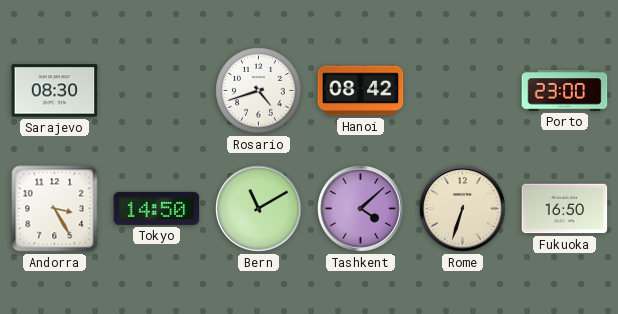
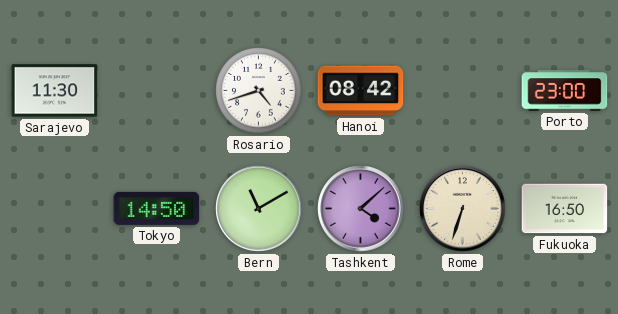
Sarajevo: 08:30 -> 11:30 (55, 91)
Andorra: 3:25 -> none (55, 209)
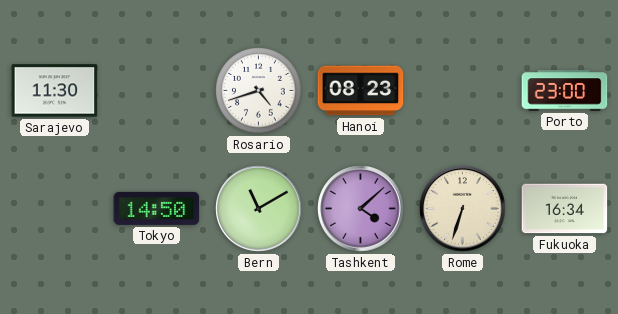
Hanoi: 08:42 -> 08:23 (361, 91)
Fukuoka: 16:50 -> 16:34 (565, 209)
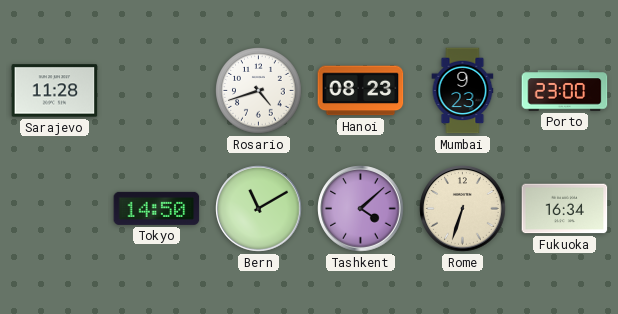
Sarajevo: 11:30 -> 11:28 (55, 91)
Mumbai: none -> 9:23 (463, 91)
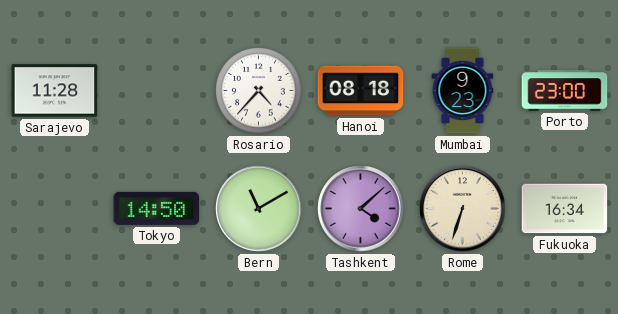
Rosario: 4:42 -> 4:37 (259, 91)
Hanoi: 08:23 -> 08:18 (361, 91)
